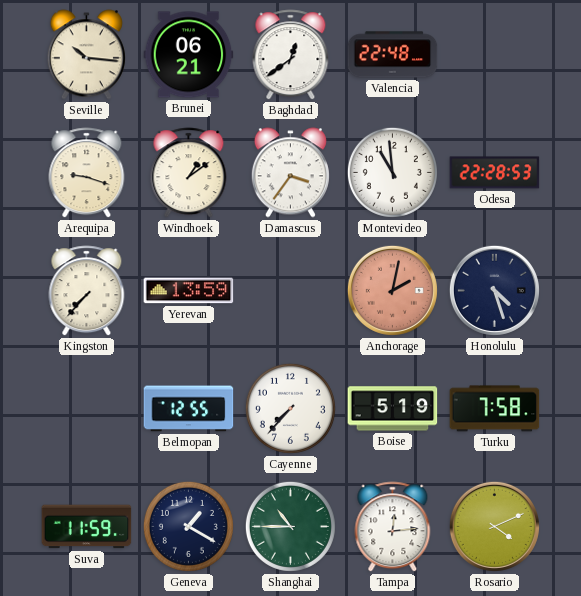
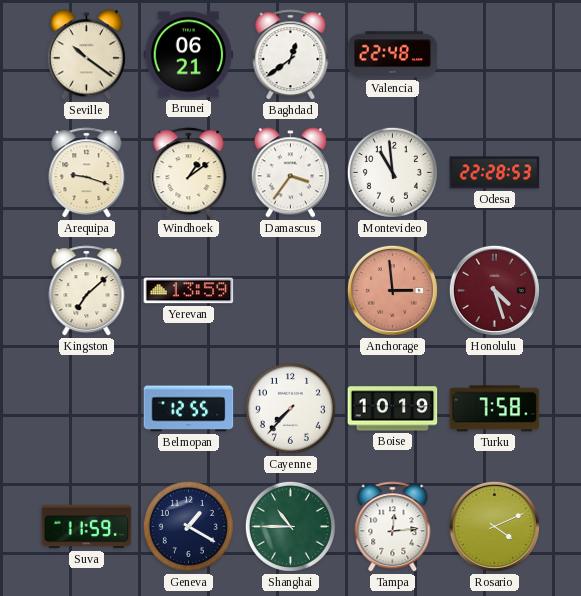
Seville: 10:16 -> 10:21 (86, 55)
Kingston: 7:37 -> 7:08 (87, 291)
Anchorage: 2:02 -> 2:59 (392, 290)
Honolulu dial: navy -> burgundy (494, 290)
Boise: 5:19 -> 10:19 (393, 409)
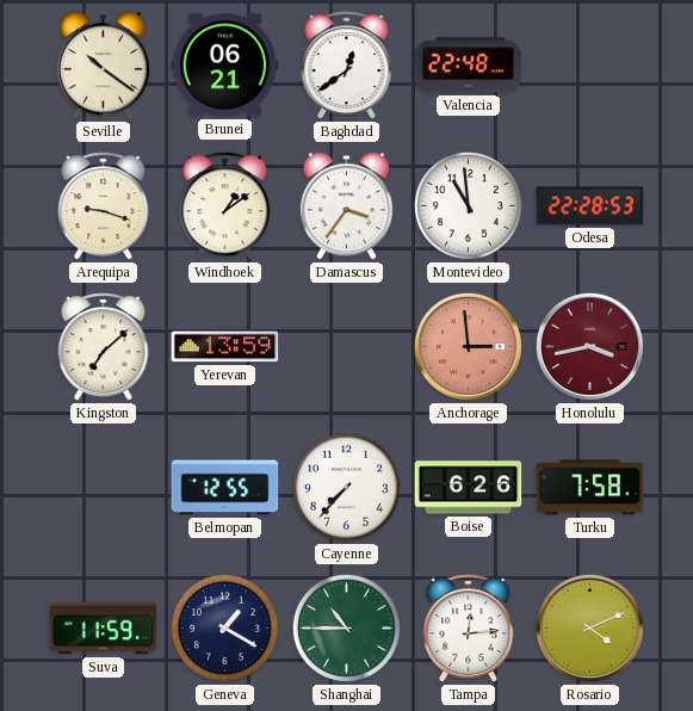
Honolulu: 4:27 -> 3:43 (589, 346)
Boise: 10:19 -> 6:26 (469, 488)
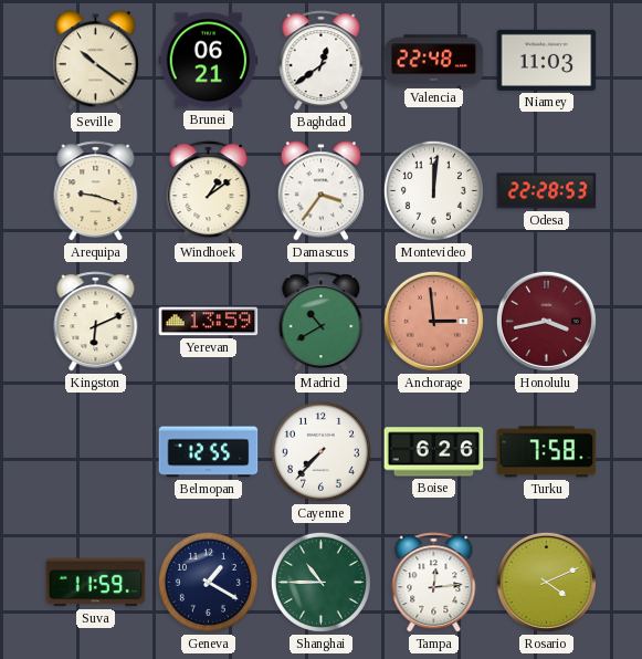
Niamey: none -> 11:03 (547, 60)
Montevideo: 10:59 -> 12:01 (433, 190)
Kingston: 7:08 -> 6:11 (96, 322)
Madrid: none -> 10:40 (322, 322)
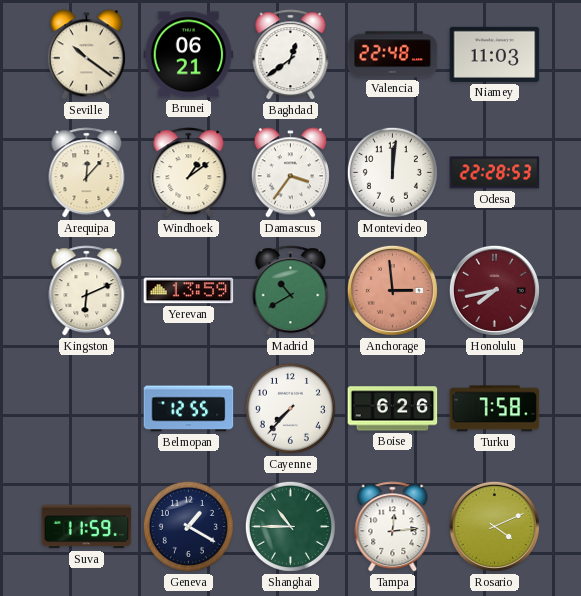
Arequipa: 9:18 -> 12:07 (87, 173)
Honolulu: 3:43 -> 7:43 (494, 290)
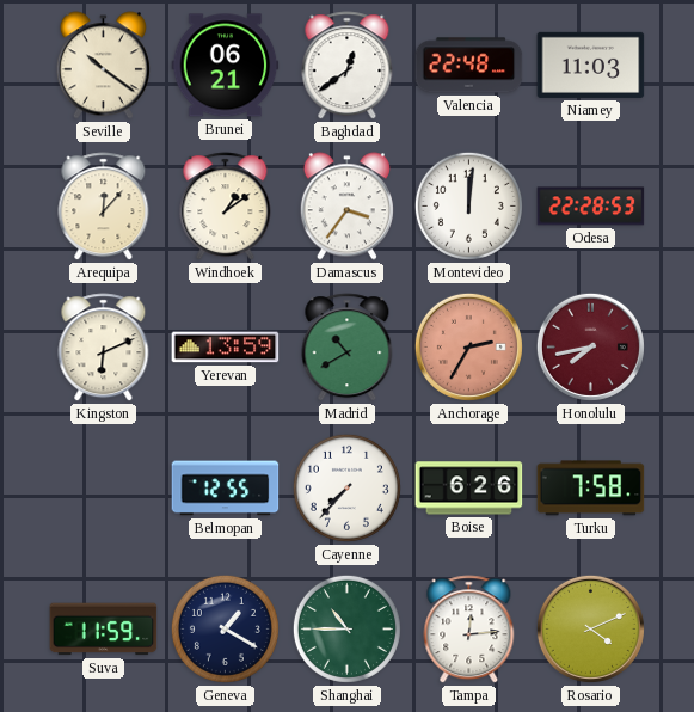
Anchorage: 2:59 -> 2:35 (468, 346)
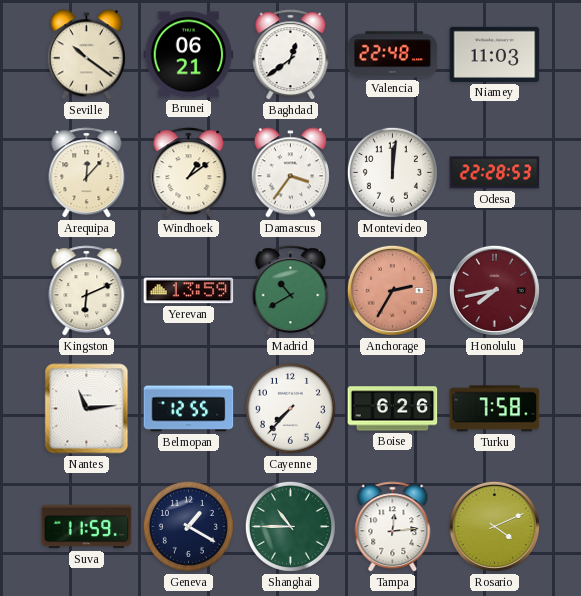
Nantes: none -> 11:14 (87, 409)
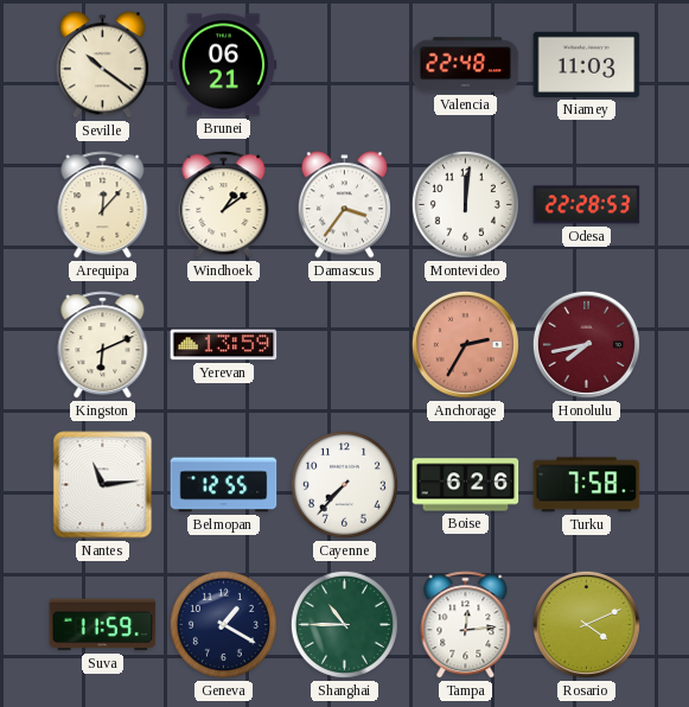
Baghdad: 12:39 -> none (291, 55)
Madrid: 10:40 -> none (291, 291)
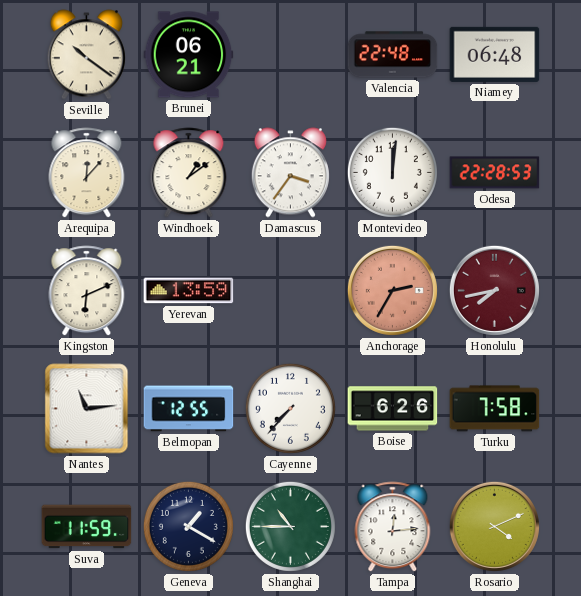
Niamey: 11:03 -> 06:48 (495, 54)
